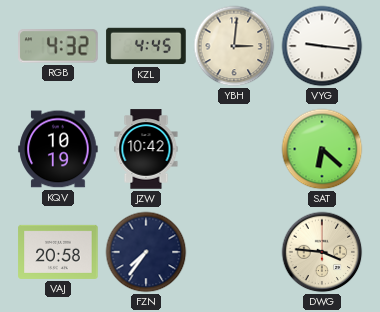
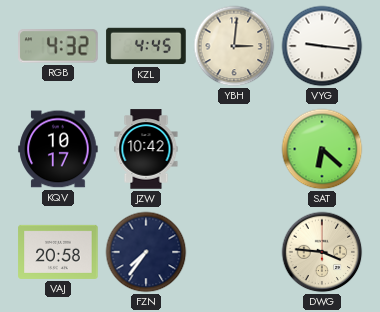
KQV: 10:19 -> 10:17 (58, 149)
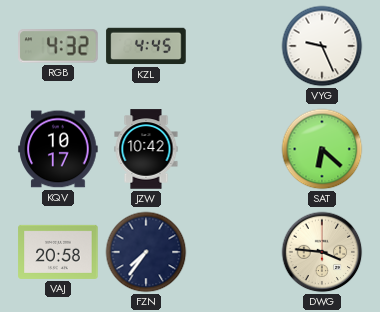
YBH: 3:01 -> none (234, 46)
VYG: 9:16 -> 9:26 (322, 46)
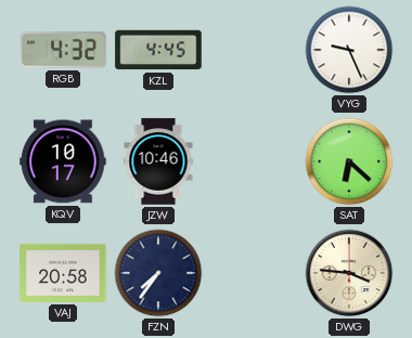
JZW: 10:42 -> 10:46 (158, 161)
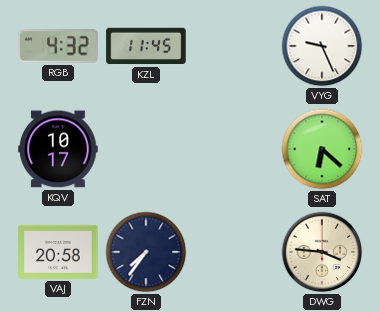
KZL: 4:45 -> 11:45 (146, 46)
JZW: 10:46 -> none (158, 161)
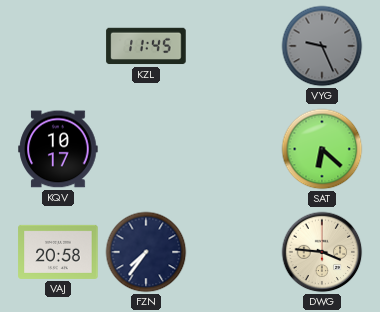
RGB: 4:32 -> none (58, 46)
VYG dial: white -> grey (322, 46)
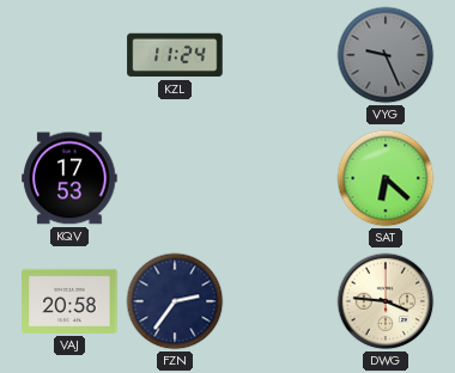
KZL: 11:45 -> 11:24 (175, 55)
KQV: 10:17 -> 17:53 (69, 178)
FZN: 7:36 -> 2:36 (175, 301)
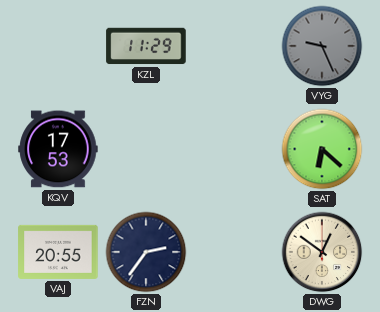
KZL: 11:24 -> 11:29 (146, 46)
VAJ: 20:58 -> 20:55 (58, 252)
DWG: 3:46 -> 12:51 (322, 252)
